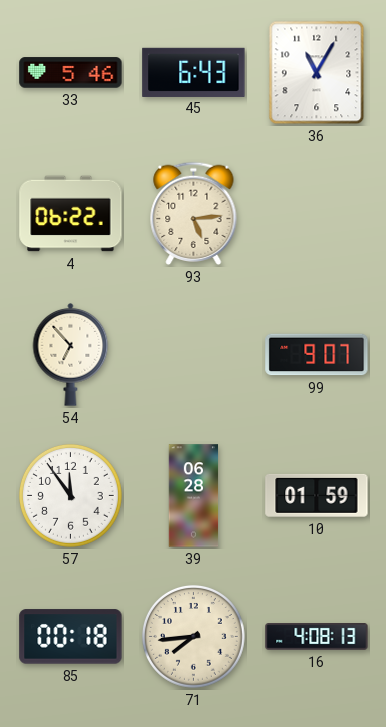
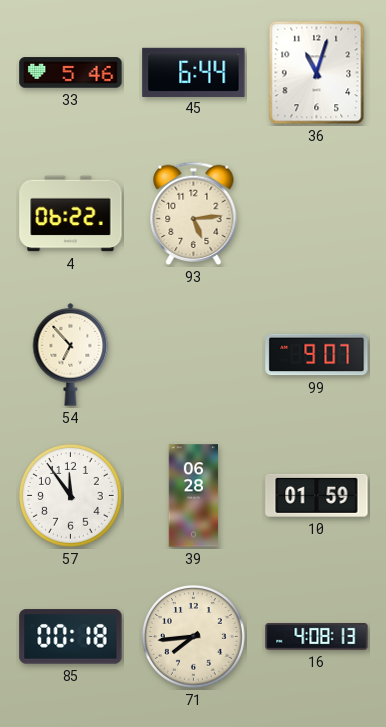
45: 6:43 -> 6:44 (194, 72)
36: 11:05 -> 11:03 (317, 73)
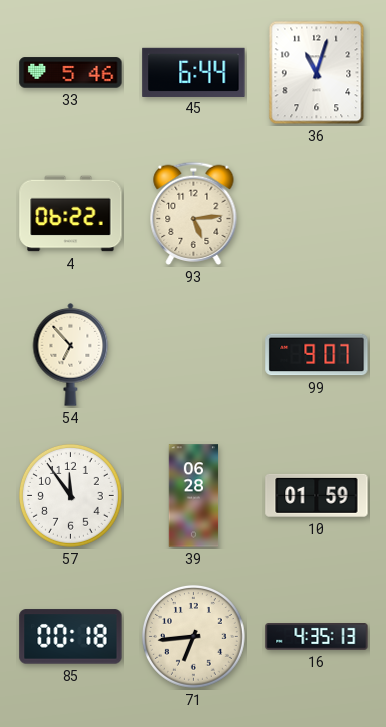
71: 7:44 -> 6:44 (193, 636)
16: 4:08 -> 4:35 (317, 637)
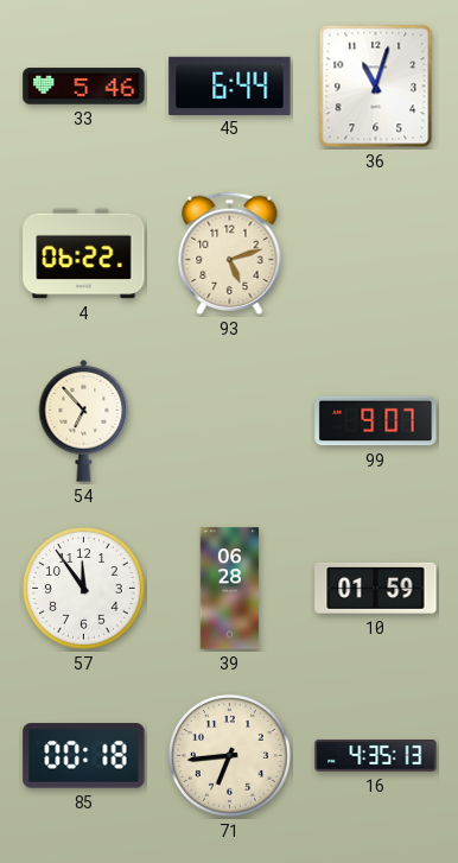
93: 5:14 -> 5:12 (230, 254)
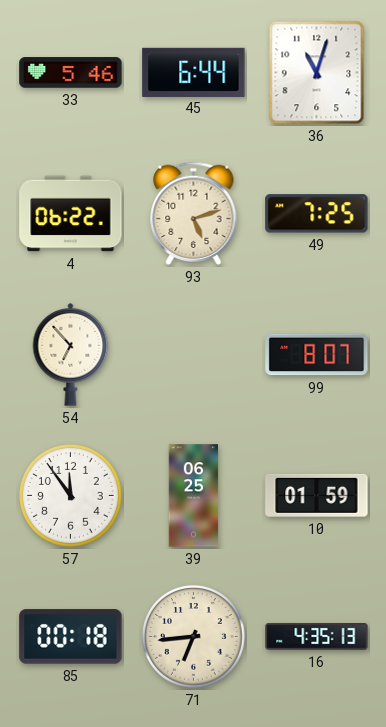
49: none -> 7:25 (317, 214)
99: 9:07 -> 8:07 (317, 355)
39: 06:28 -> 06:25 (194, 496)
